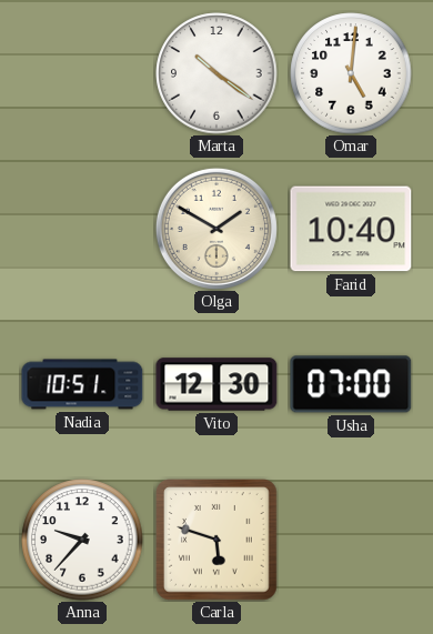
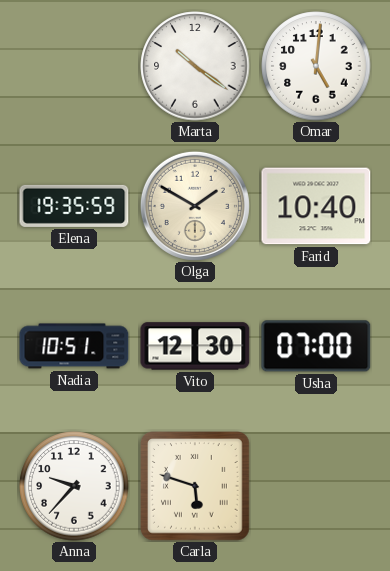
Elena: none -> 19:35 (74, 206)
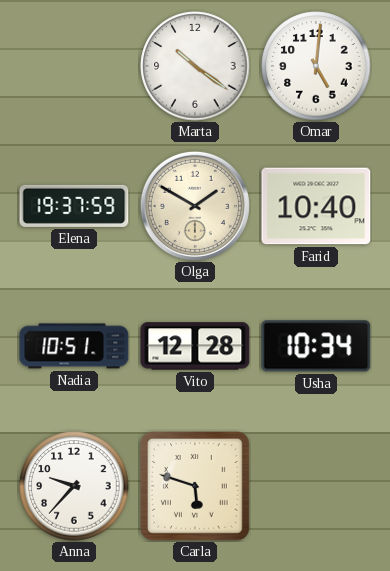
Elena: 19:35 -> 19:37 (74, 206)
Vito: 12:30 -> 12:28 (195, 346)
Usha: 07:00 -> 10:34 (316, 346)
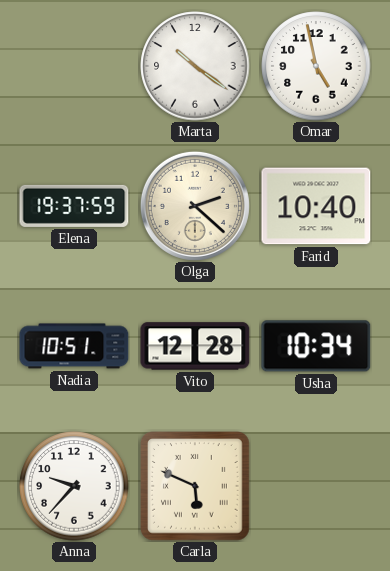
Omar: 5:01 -> 4:58 (316, 66)
Olga: 1:50 -> 2:22 (195, 206)
Carla: 5:48 -> 5:49 (196, 487)
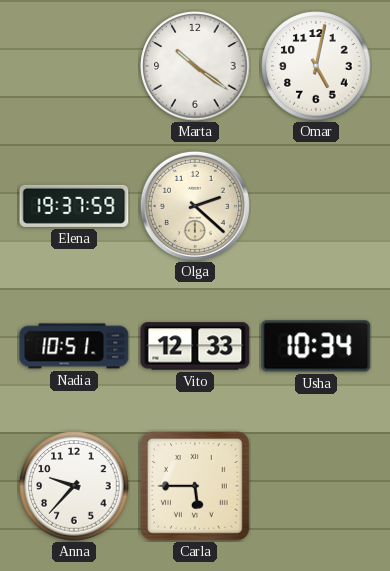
Omar: 4:58 -> 5:02 (316, 66)
Farid: 10:40 -> none (316, 206)
Vito: 12:28 -> 12:33 (195, 346)
Carla: 5:49 -> 5:45 (196, 487)
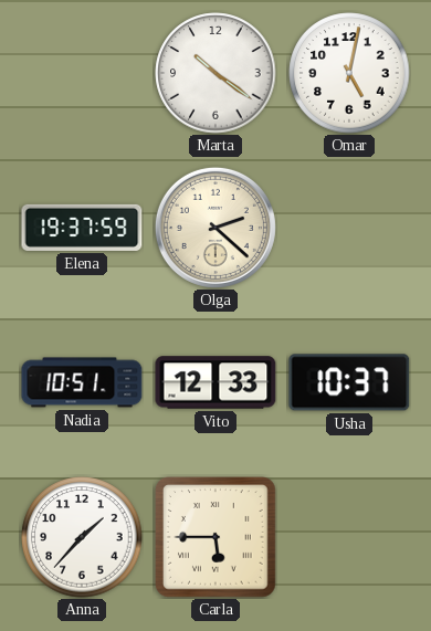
Usha: 10:34 -> 10:37 (349, 382)
Anna: 9:37 -> 1:37 (82, 537)
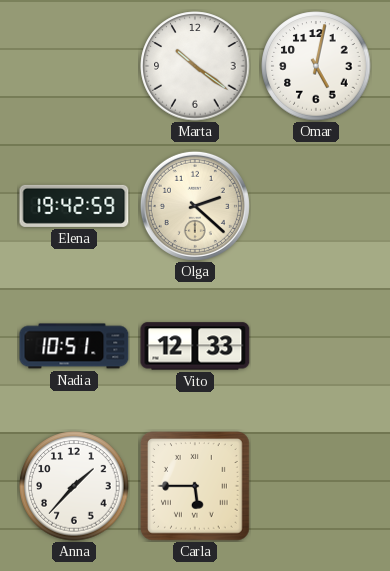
Elena: 19:37 -> 19:42 (74, 206)
Usha: 10:37 -> none (349, 382)
